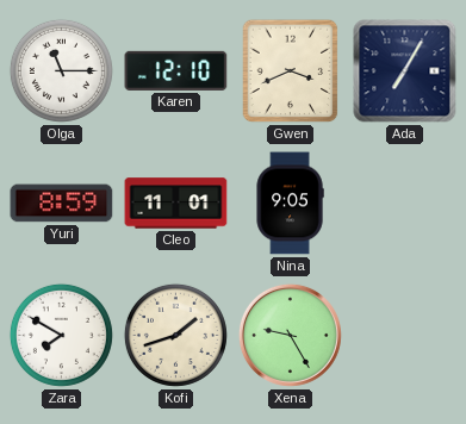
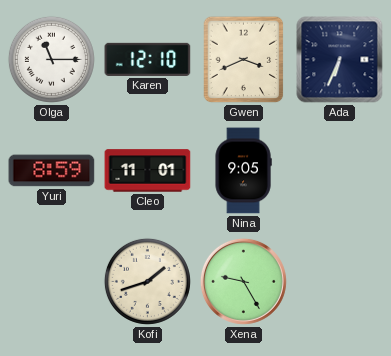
Ada: 7:05 -> 6:34 (340, 60)
Zara: 7:50 -> none (61, 335)
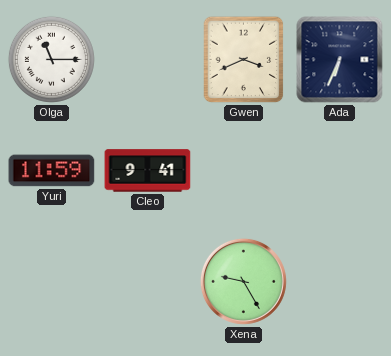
Karen: 12:10 -> none (148, 59)
Yuri: 8:59 -> 11:59 (52, 171)
Cleo: 11:01 -> 9:41 (148, 171)
Nina: 9:05 -> none (243, 171)
Kofi: 1:42 -> none (147, 281)
